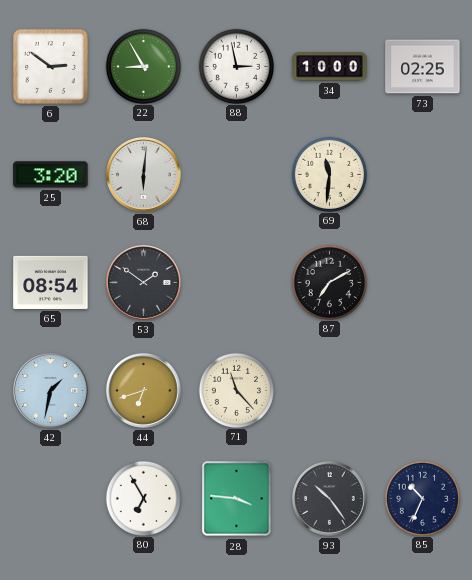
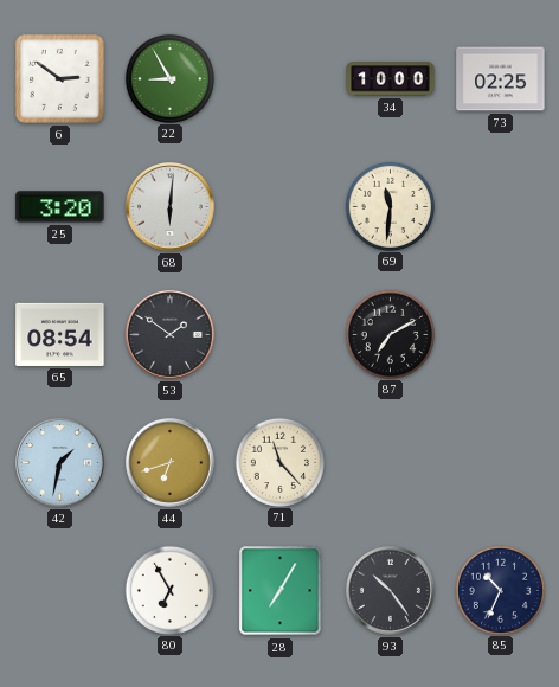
88: 2:58 -> none (236, 66)
28: 3:46 -> 7:05 (281, 591)
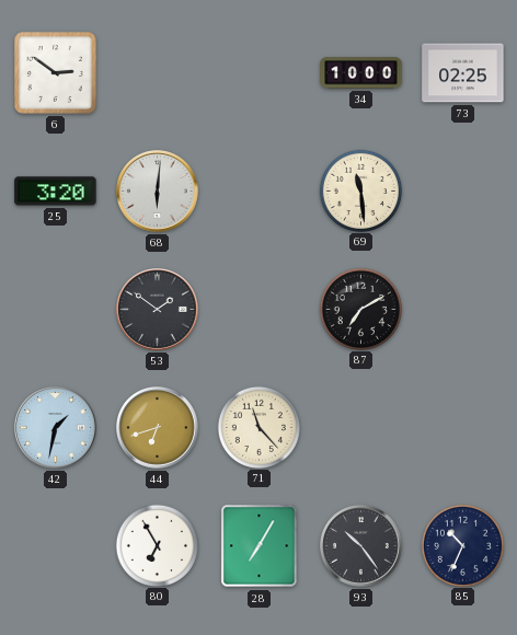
22: 8:55 -> none (169, 78)
69: 11:31 -> 11:29 (360, 190)
65: 08:54 -> none (60, 334)
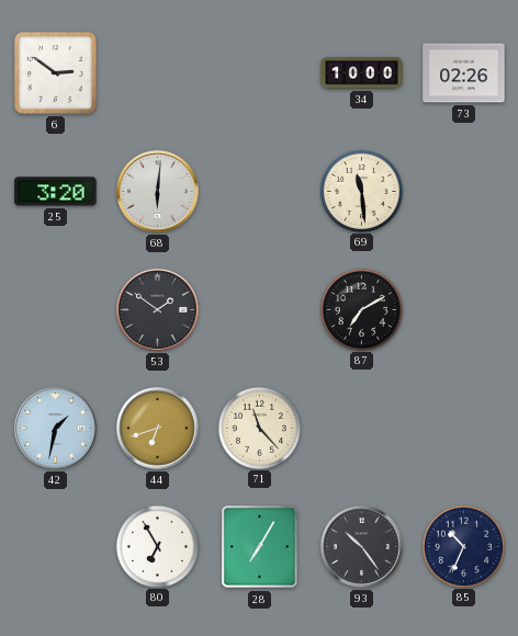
73: 02:25 -> 02:26 (464, 73)
